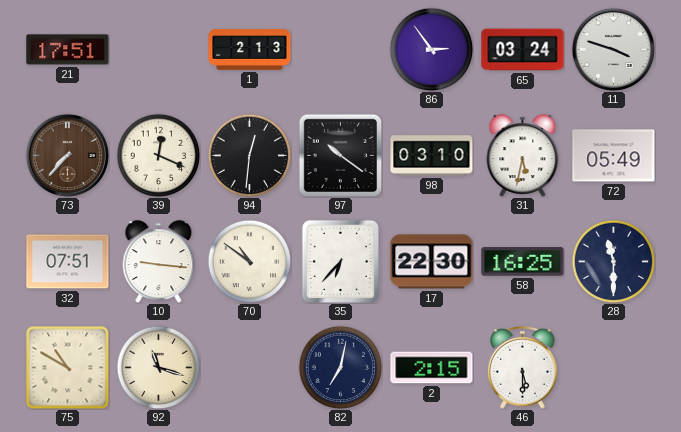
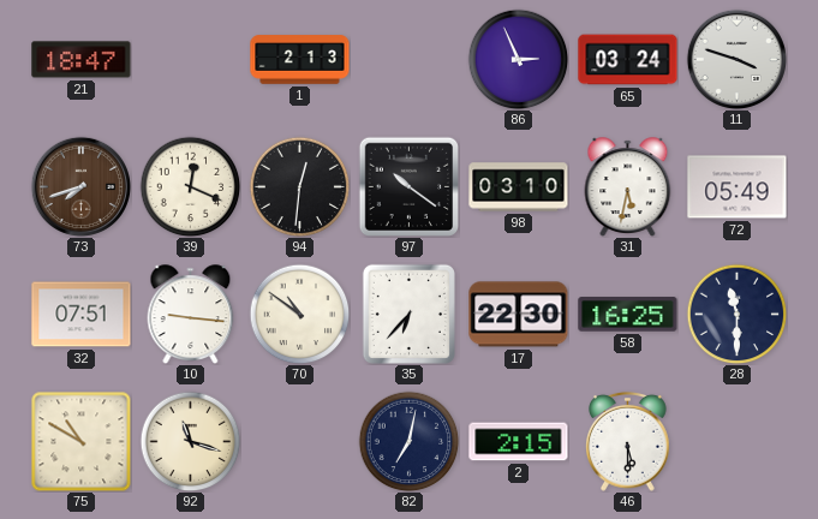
21: 17:51 -> 18:47 (82, 60)
86: 2:54 -> 2:56 (518, 59)
73: 7:37 -> 7:42 (80, 186)
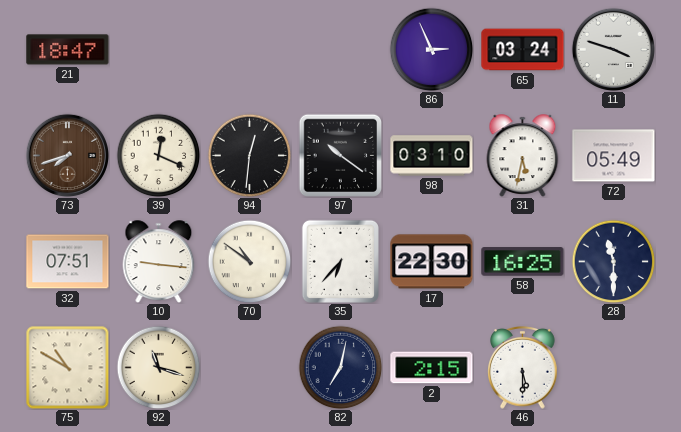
1: 2:13 -> none (300, 60)
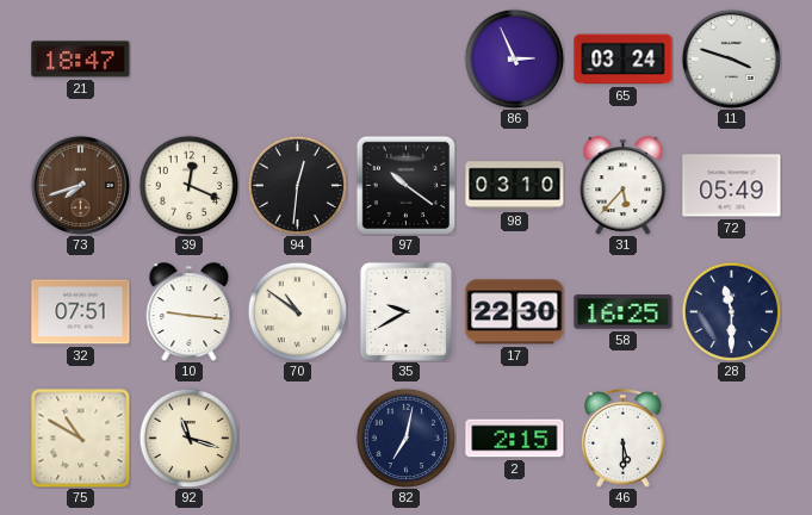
31: 5:32 -> 5:37 (624, 186)
35: 6:37 -> 9:40 (405, 311)
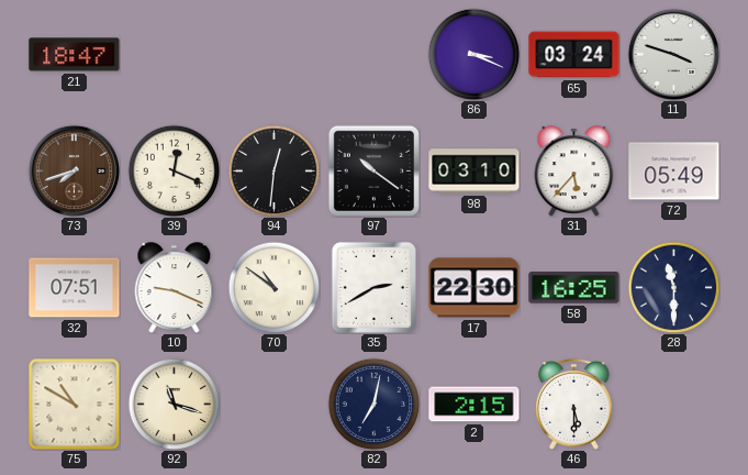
86: 2:56 -> 3:19 (473, 54)
10: 9:16 -> 9:19 (175, 288)
35: 9:40 -> 2:40 (373, 287)
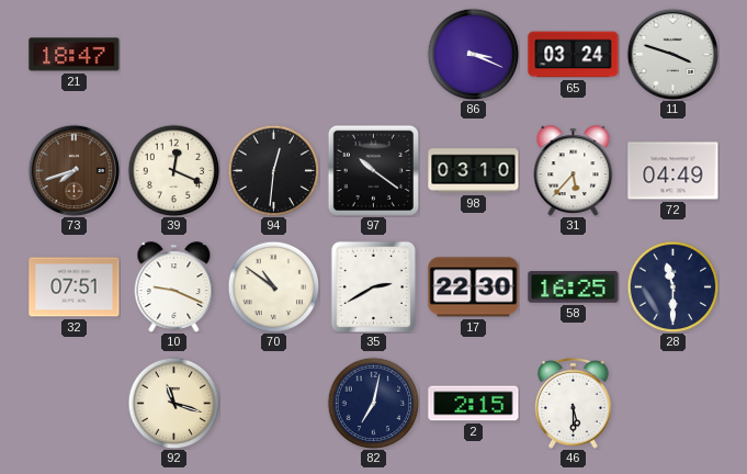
72: 05:49 -> 04:49 (674, 171)
75: 10:50 -> none (74, 404)
